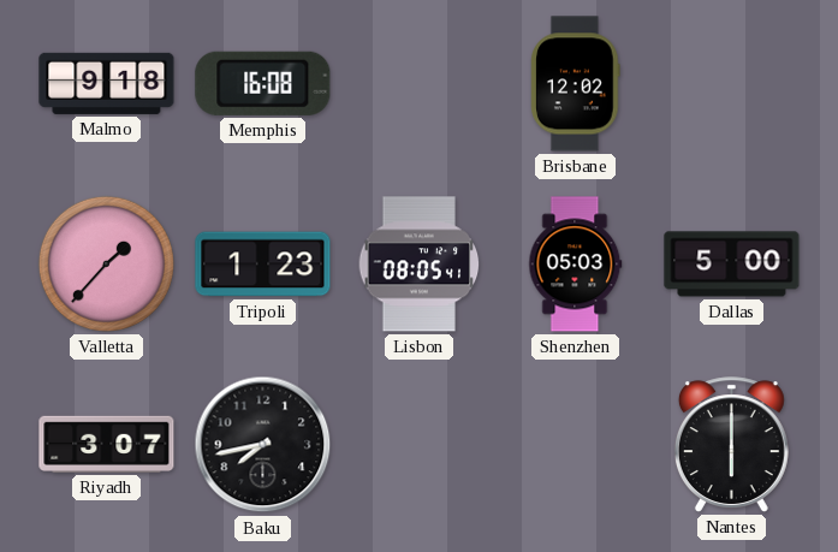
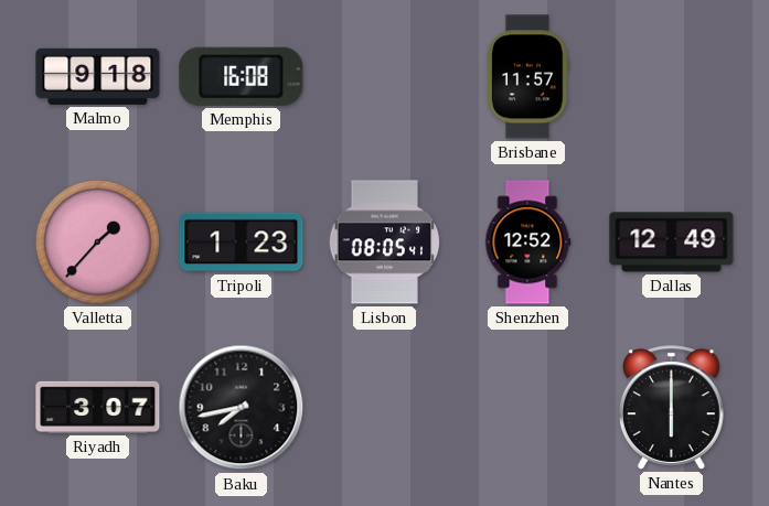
Brisbane: 12:02 -> 11:57 (528, 77)
Shenzhen: 05:03 -> 12:52 (528, 243)
Dallas: 5:00 -> 12:49 (672, 243)
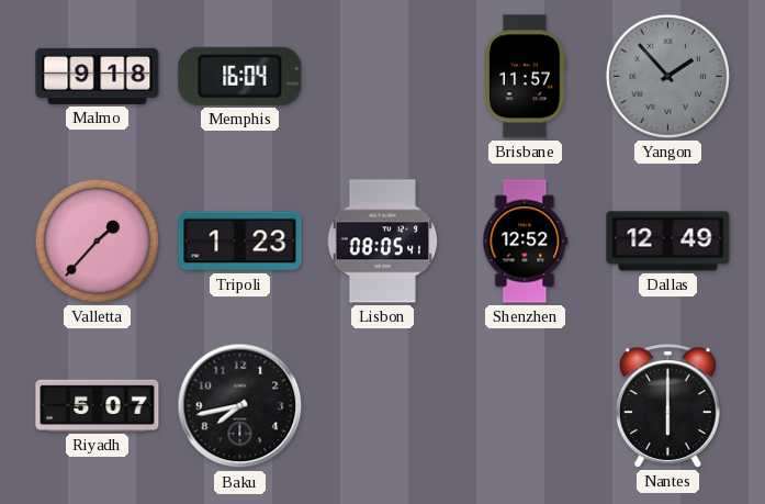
Memphis: 16:08 -> 16:04 (240, 76)
Yangon: none -> 1:53 (667, 76)
Riyadh: 3:07 -> 5:07 (98, 405)
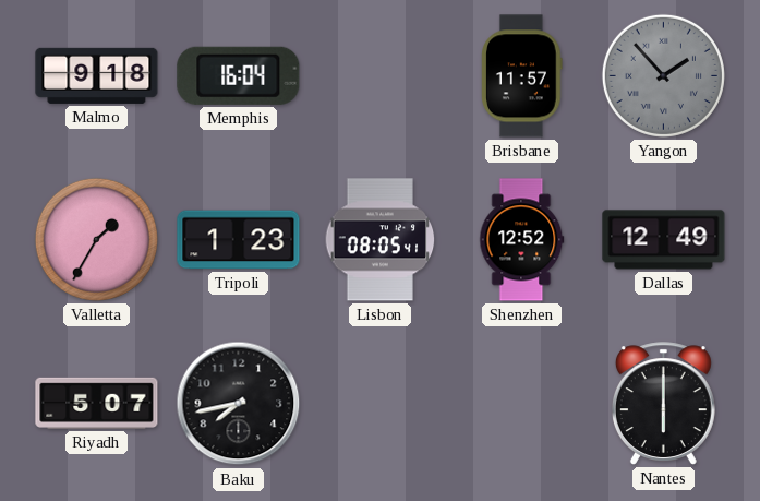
Valletta: 1:37 -> 1:35 (96, 239)
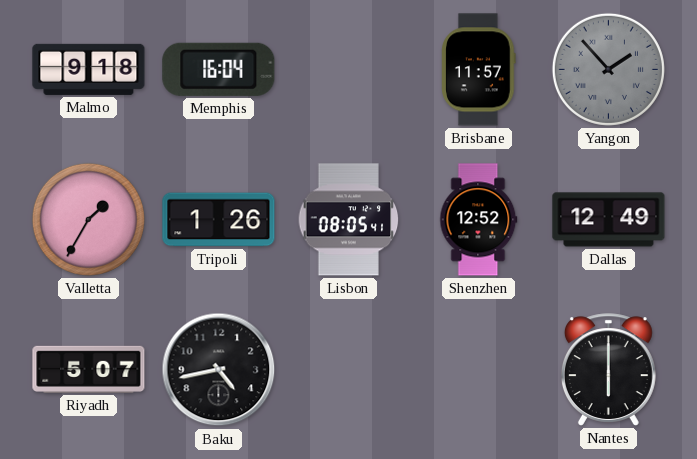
Tripoli: 1:23 -> 1:26 (219, 220)
Baku: 7:43 -> 4:43 (219, 370)
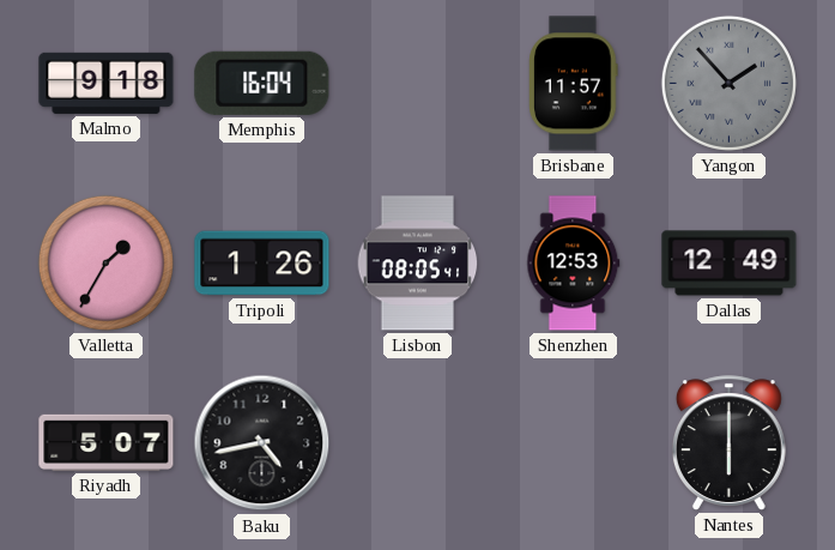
Shenzhen: 12:52 -> 12:53 (574, 264)
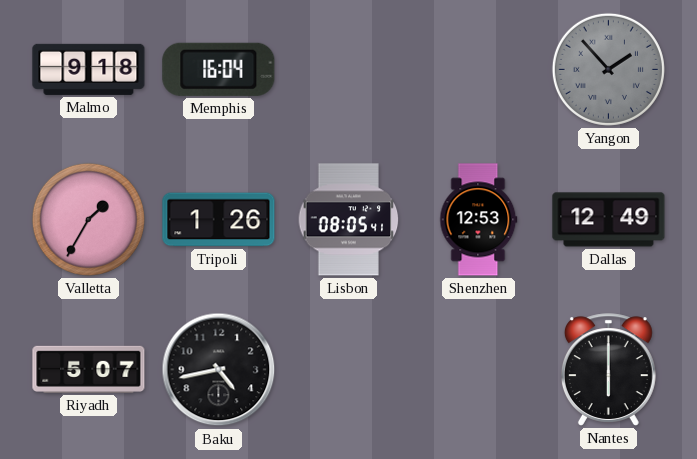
Brisbane: 11:57 -> none (574, 84)
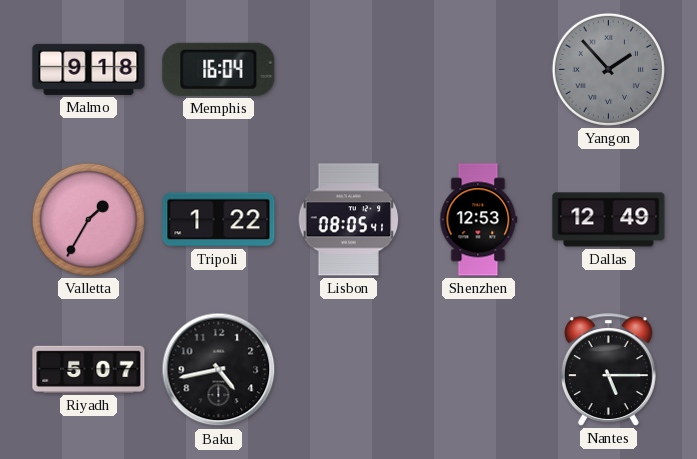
Tripoli: 1:26 -> 1:22 (219, 220)
Nantes: 6:00 -> 5:15 (608, 370)
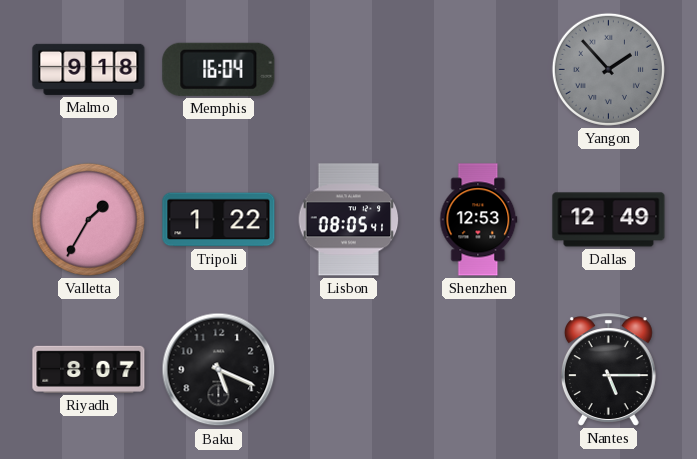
Riyadh: 5:07 -> 8:07 (89, 369)
Baku: 4:43 -> 5:19 (219, 370)
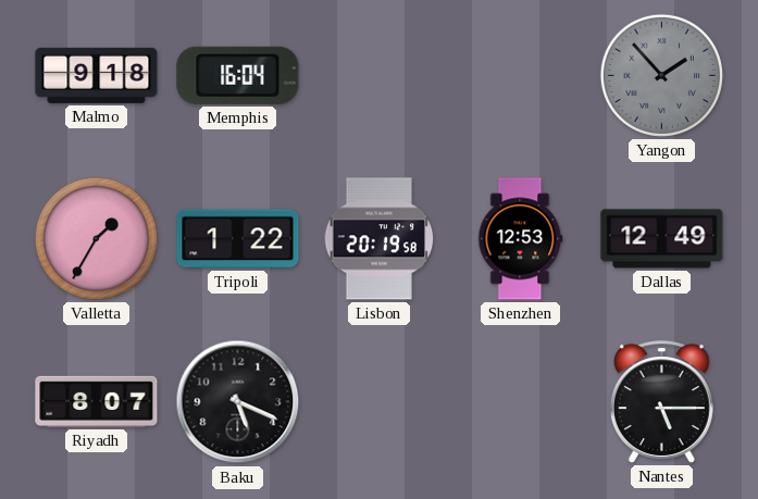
Lisbon: 08:05 -> 20:19 (380, 239)
